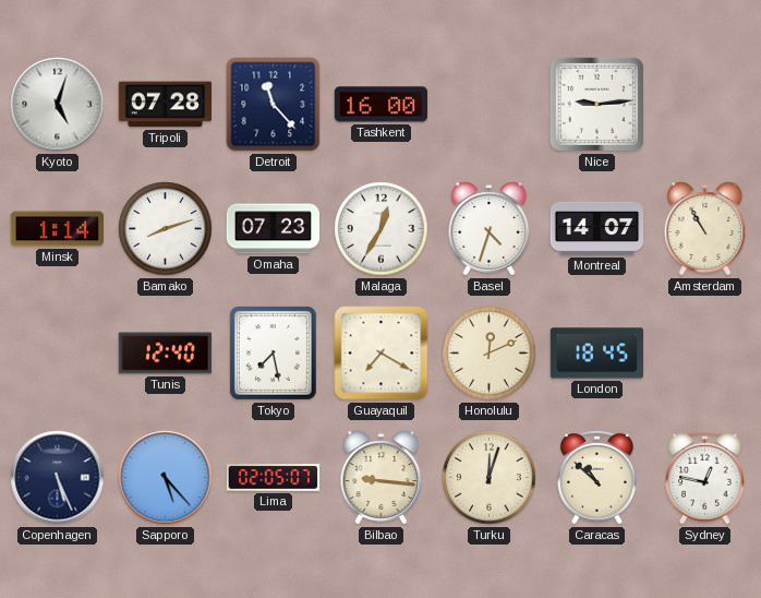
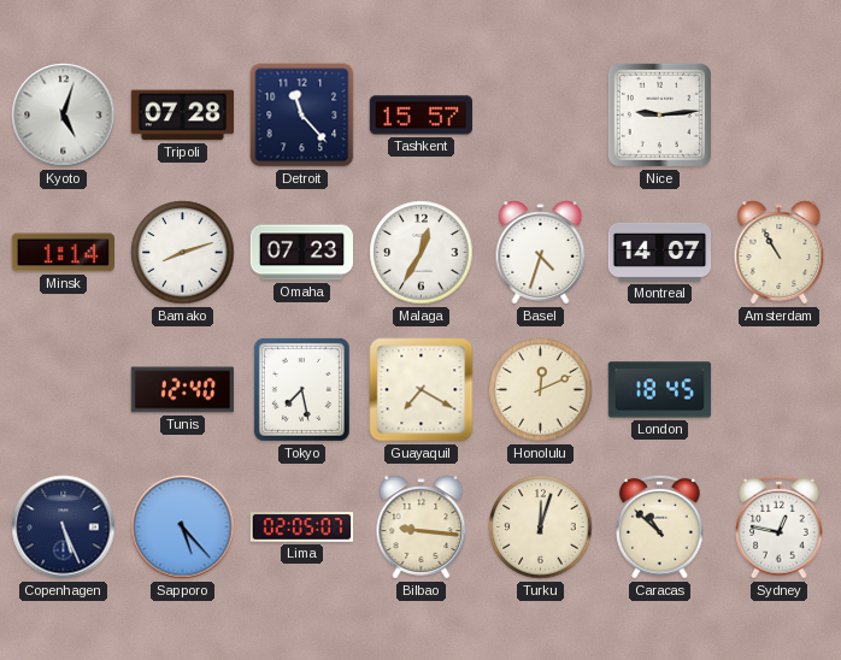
Tashkent: 16:00 -> 15:57 (420, 116)
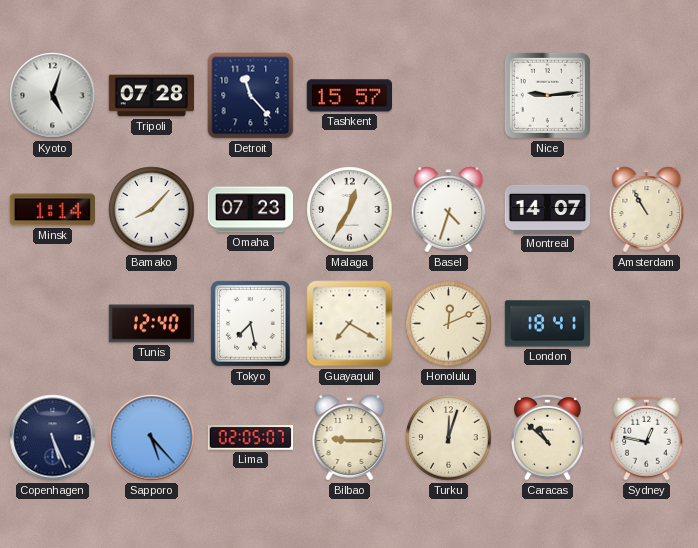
Bamako: 8:12 -> 8:07 (152, 210)
London: 18:45 -> 18:41 (548, 324)
Bilbao: 9:16 -> 9:15 (350, 438)
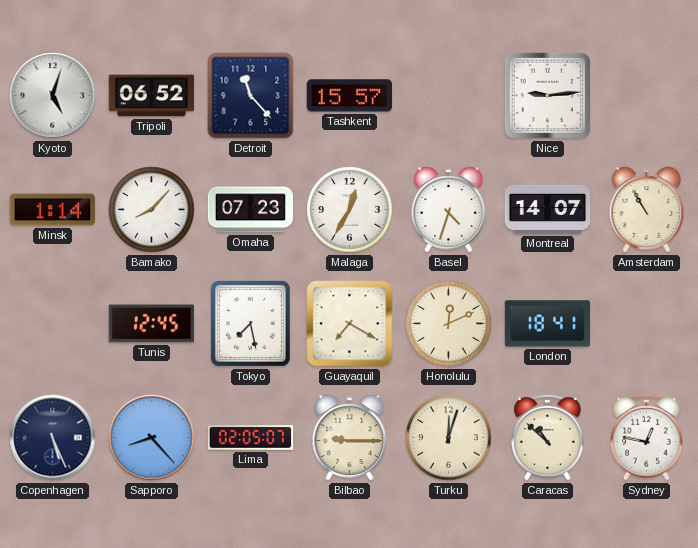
Tripoli: 07:28 -> 06:52 (152, 96)
Tunis: 12:40 -> 12:45 (152, 324)
Sapporo: 5:23 -> 8:23 (152, 438)
